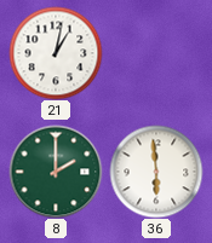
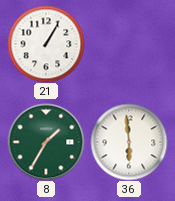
21: 1:02 -> 1:05 (46, 44)
8: 2:00 -> 1:35 (46, 142)
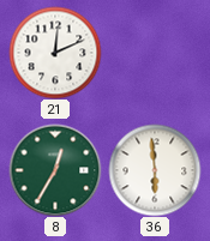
21: 1:05 -> 12:11 (55, 53)
8: 1:35 -> 12:35 (55, 170)
